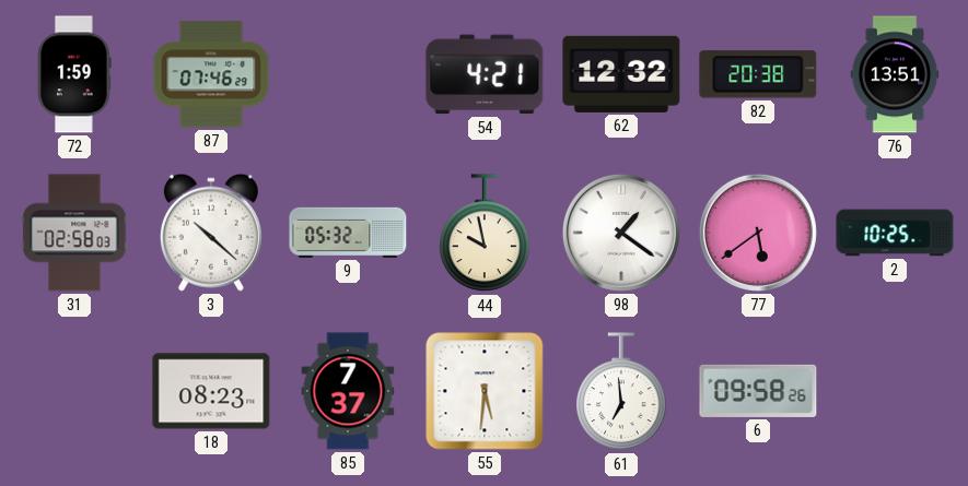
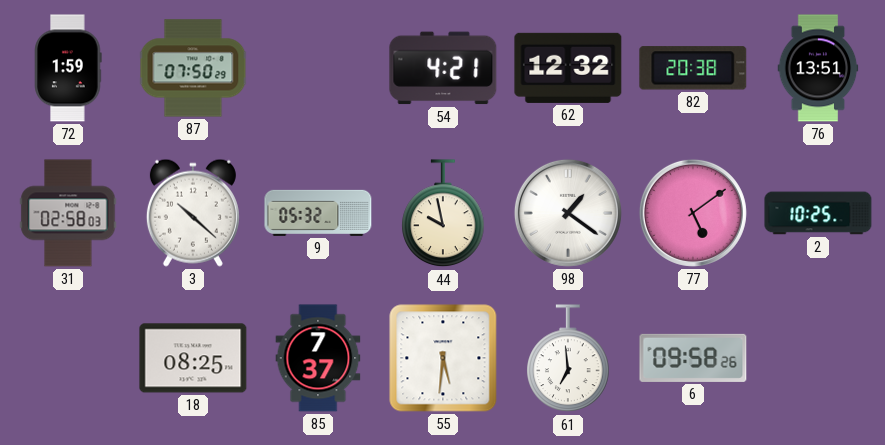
87: 07:46 -> 07:50 (193, 68)
77: 5:39 -> 5:09 (693, 213)
18: 08:23 -> 08:25 (193, 358)
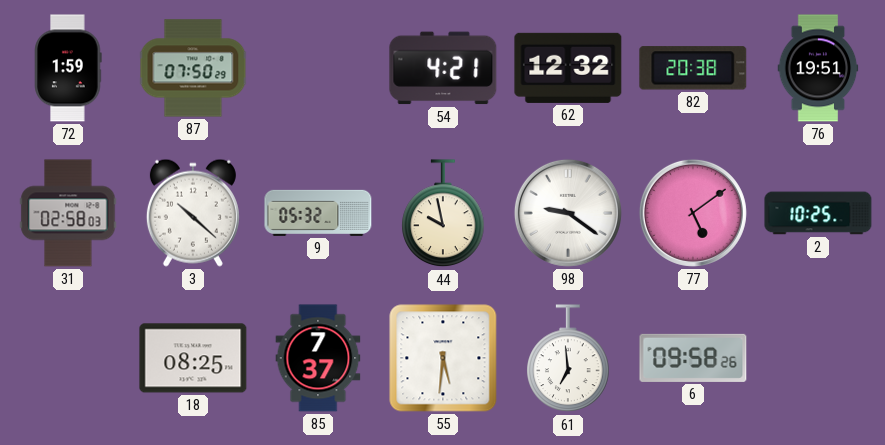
76: 13:51 -> 19:51 (818, 68)
98: 1:21 -> 9:21 (568, 213)
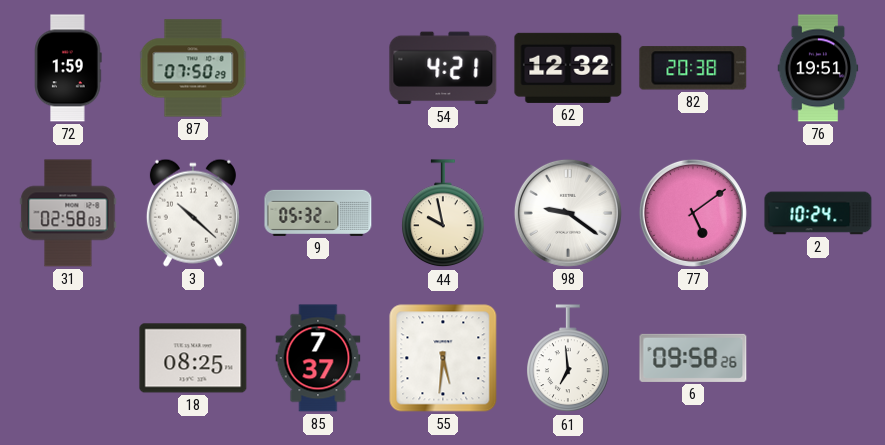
2: 10:25 -> 10:24 (818, 213)
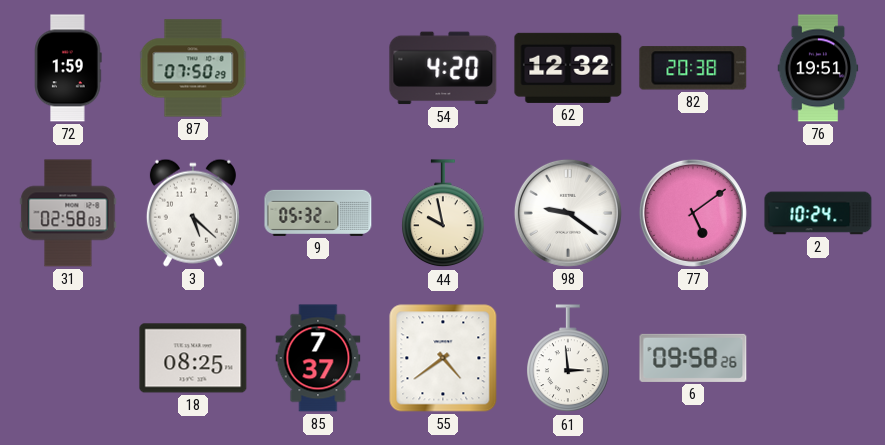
54: 4:21 -> 4:20 (443, 68)
3: 10:22 -> 5:22 (193, 213)
55: 5:31 -> 4:39 (443, 358)
61: 6:59 -> 2:59 (568, 359)
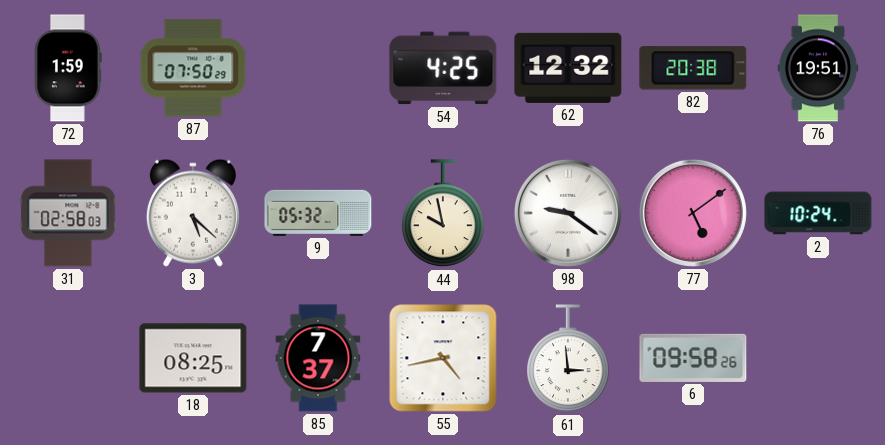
54: 4:20 -> 4:25 (443, 68)
55: 4:39 -> 4:43 (443, 358)
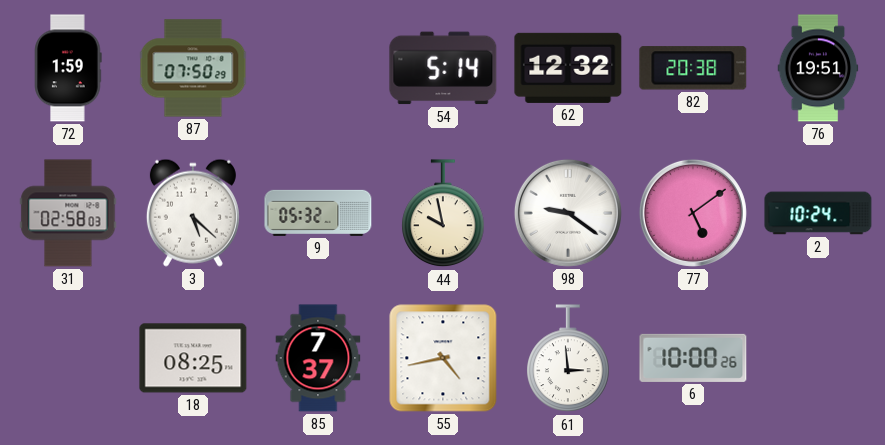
54: 4:25 -> 5:14 (443, 68)
6: 09:58 -> 10:00 (693, 358)
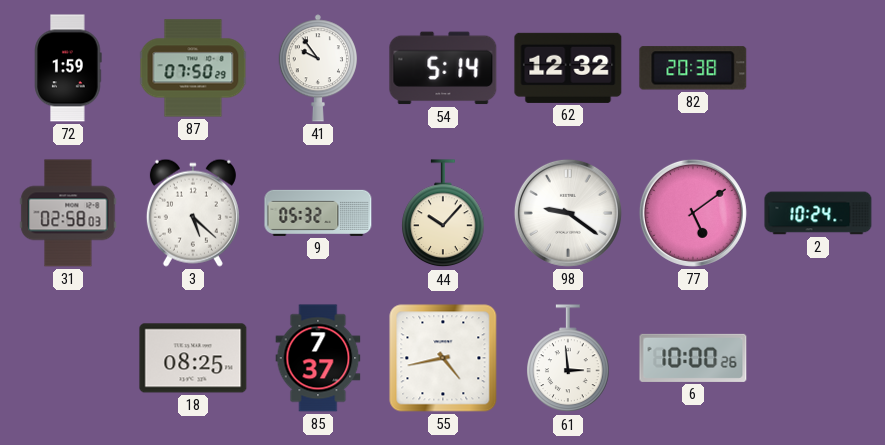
41: none -> 9:54 (318, 68)
76: 19:51 -> none (818, 68)
44: 9:58 -> 10:07 (443, 214)
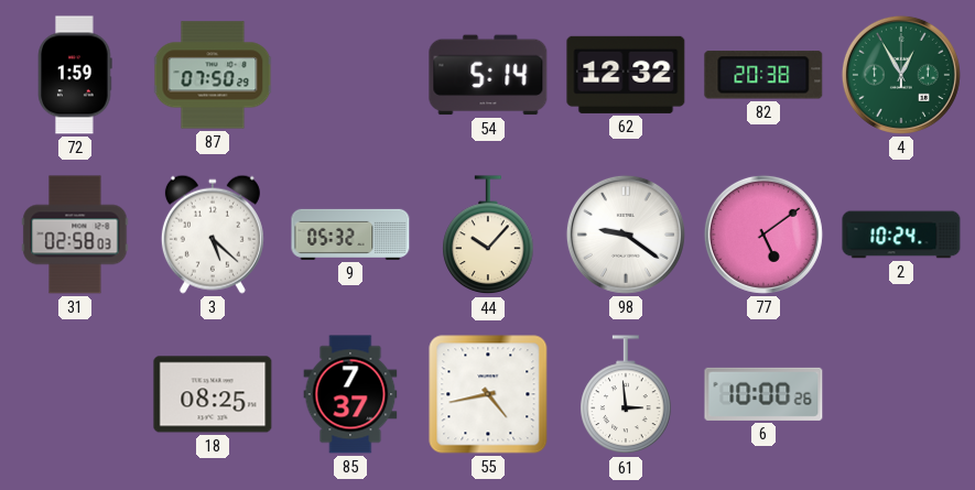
41: 9:54 -> none (318, 68)
4: none -> 12:55 (901, 75)
